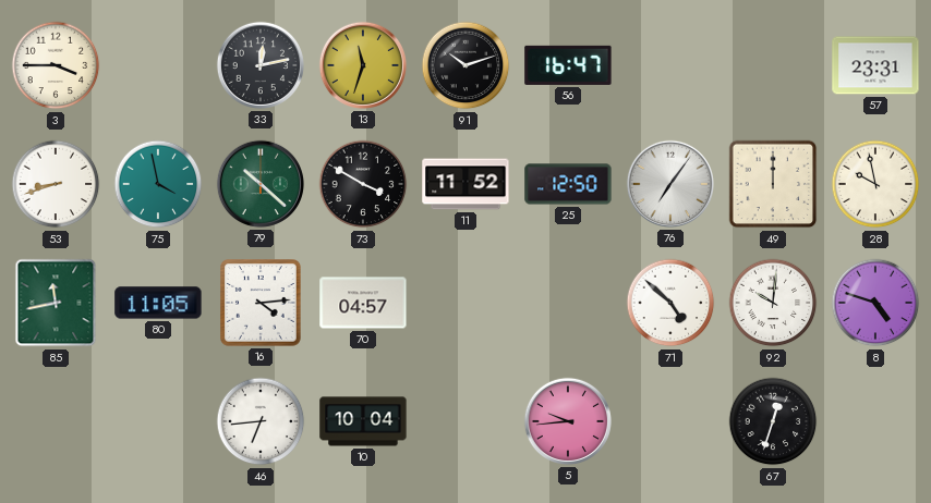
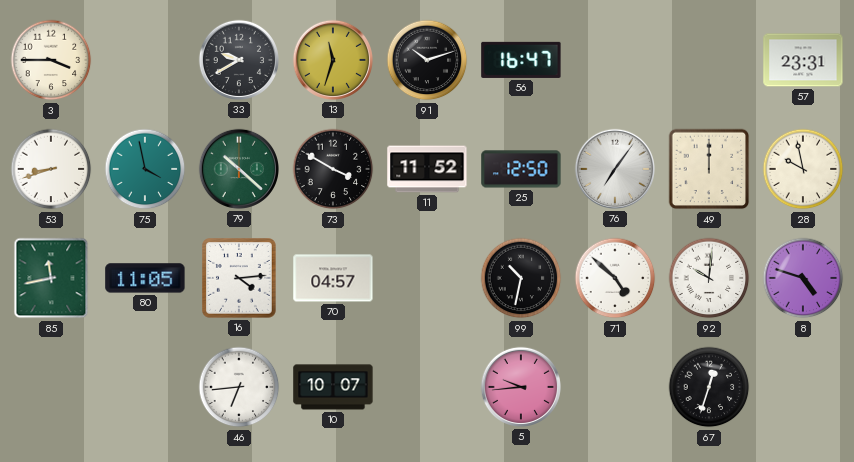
33: 12:13 -> 9:40 (239, 60)
99: none -> 10:32 (521, 278)
10: 10:04 -> 10:07 (333, 387)
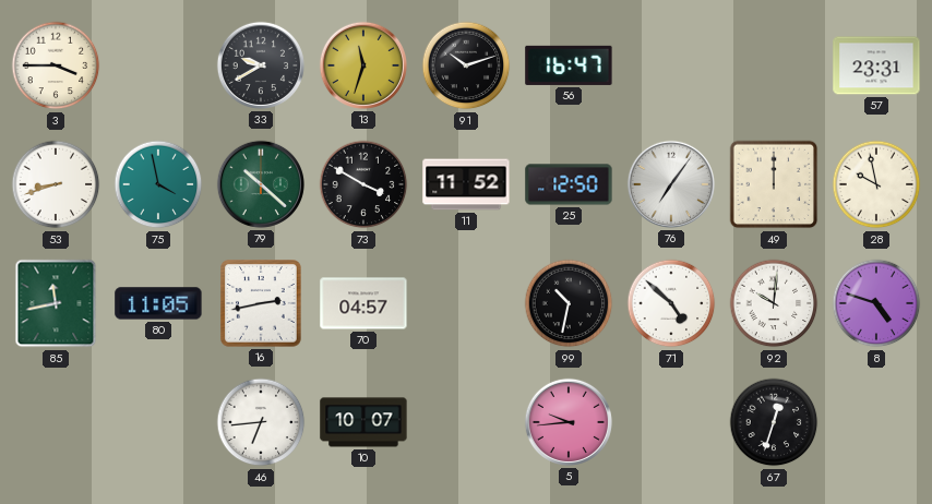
16: 4:14 -> 2:43 (262, 303)
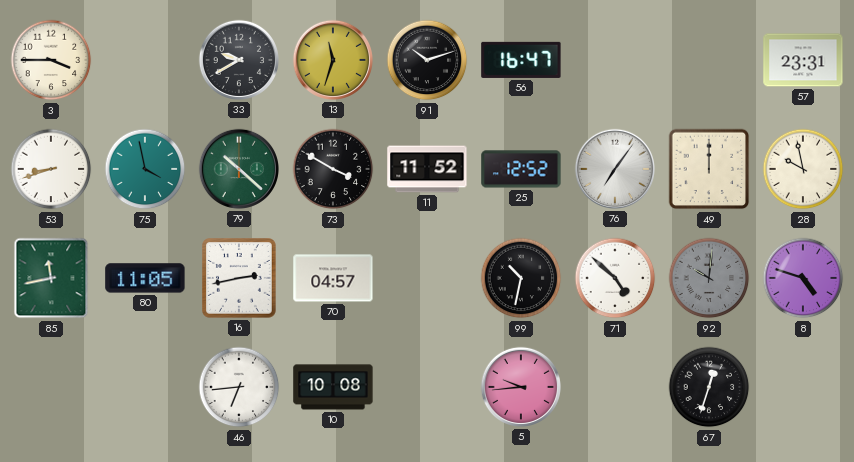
25: 12:50 -> 12:52 (521, 169)
92 dial: white -> grey (709, 278)
10: 10:07 -> 10:08 (333, 387)
